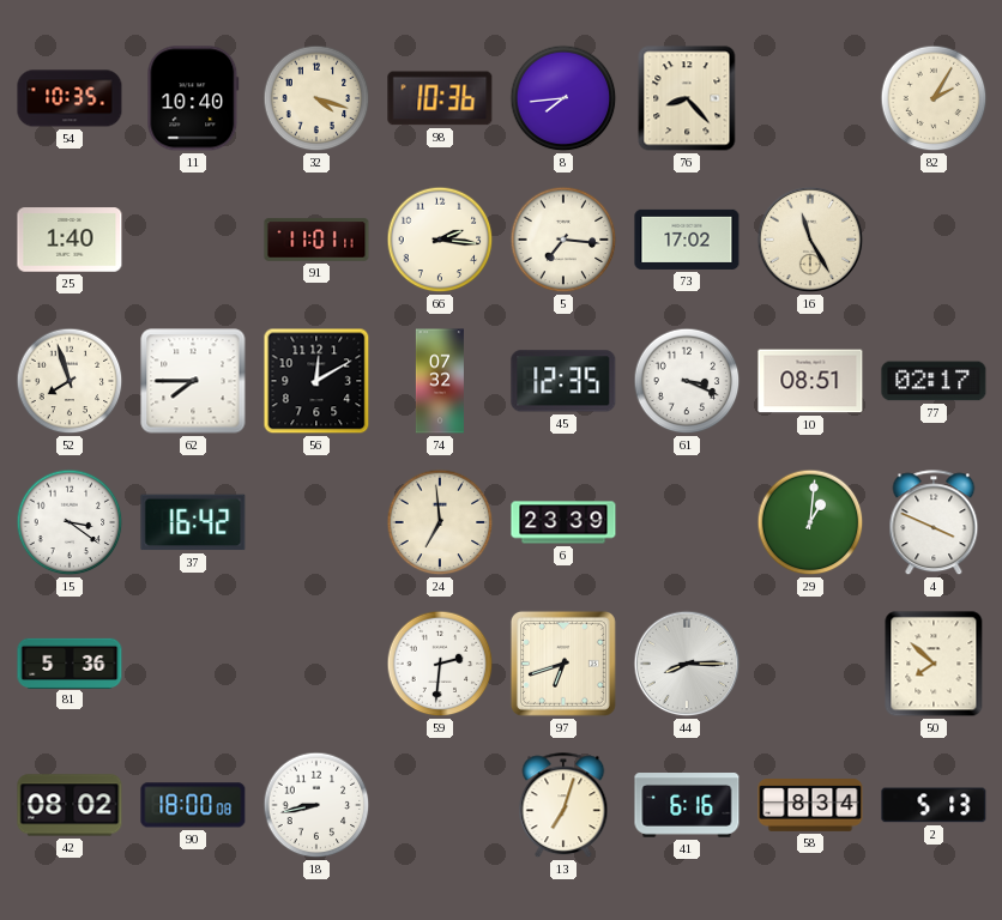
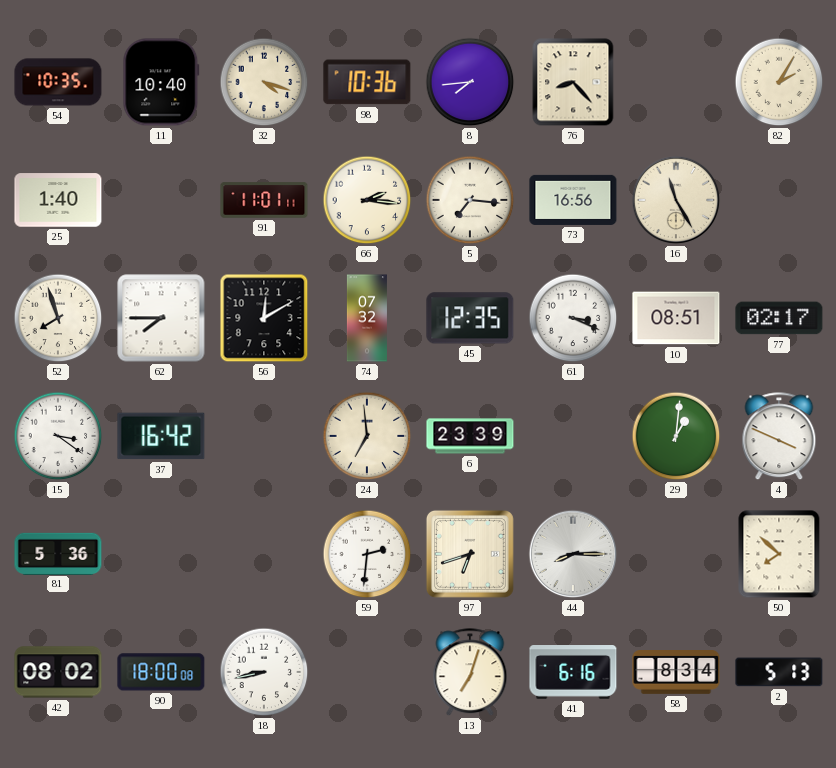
73: 17:02 -> 16:56 (573, 200)
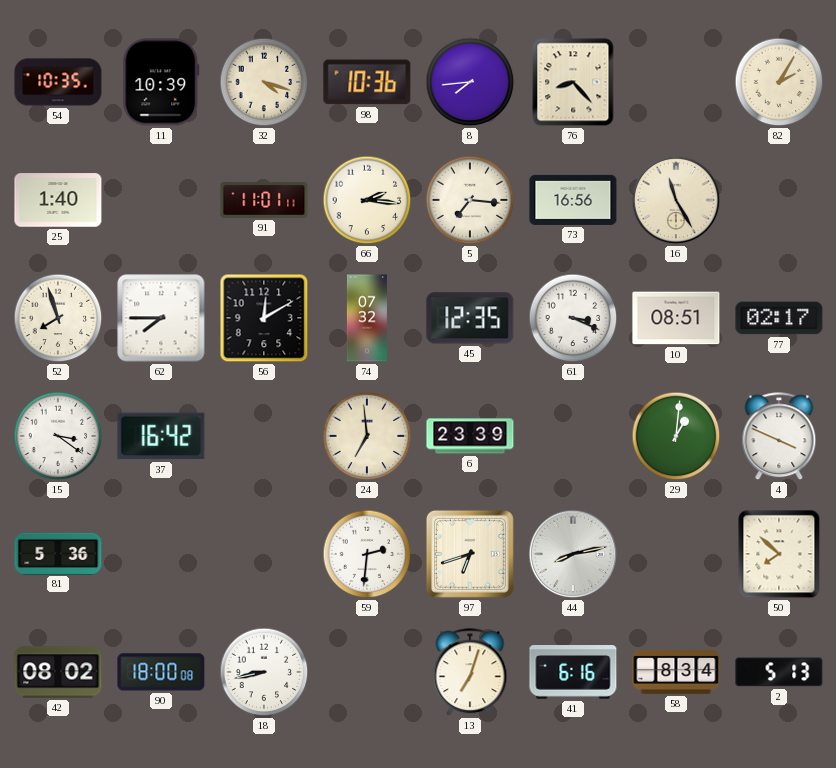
11: 10:40 -> 10:39 (161, 82)
44: 8:15 -> 8:13 (573, 554)
